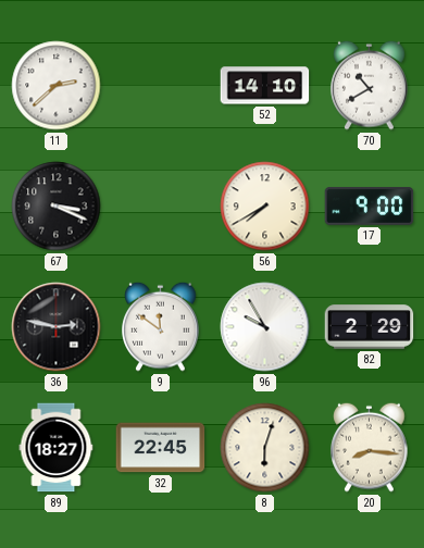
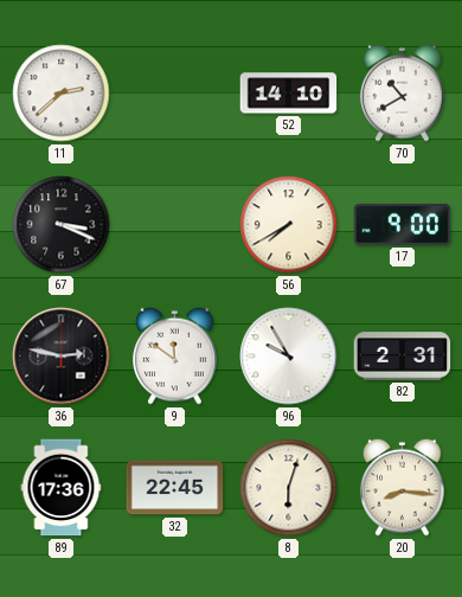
82: 2:29 -> 2:31 (403, 357)
89: 18:27 -> 17:36 (62, 488)
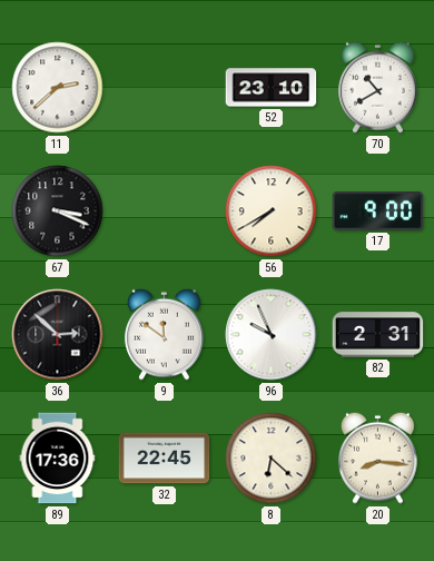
52: 14:10 -> 23:10 (272, 88)
36: 2:47 -> 2:52 (58, 335)
96: 9:55 -> 9:56 (272, 335)
8: 6:03 -> 6:22 (272, 459)
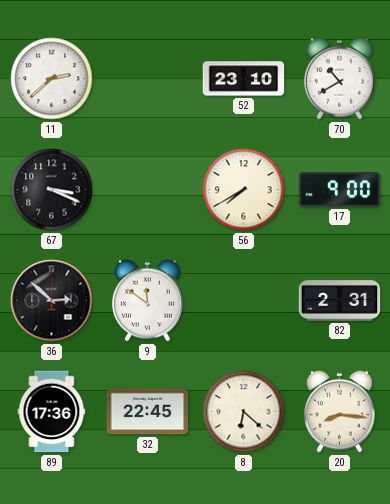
96: 9:56 -> none (272, 335)
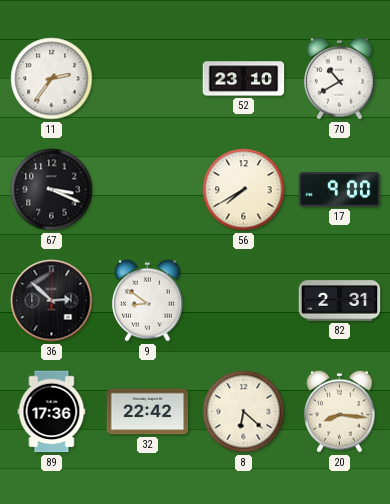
11: 2:38 -> 2:36 (52, 79)
9: 11:51 -> 8:51 (148, 300)
32: 22:45 -> 22:42 (148, 412)
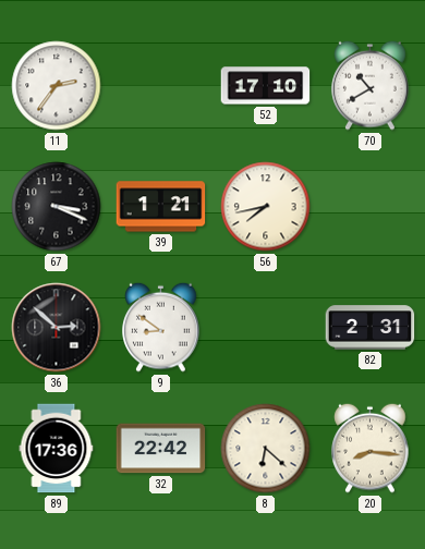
52: 23:10 -> 17:10 (266, 86)
39: none -> 1:21 (161, 207)
56: 7:40 -> 7:43 (266, 207)
17: 9:00 -> none (340, 189)
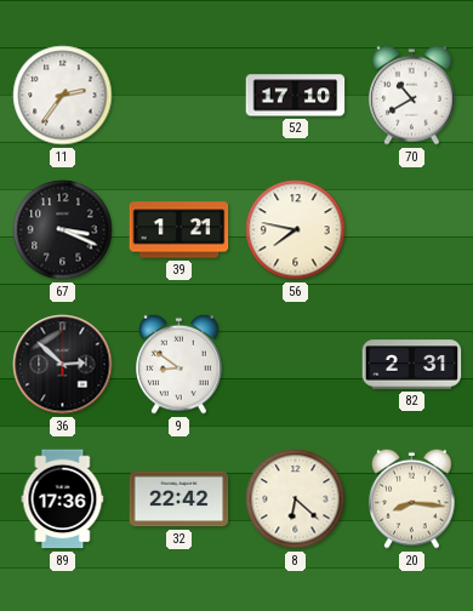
56: 7:43 -> 7:47 (296, 230)
